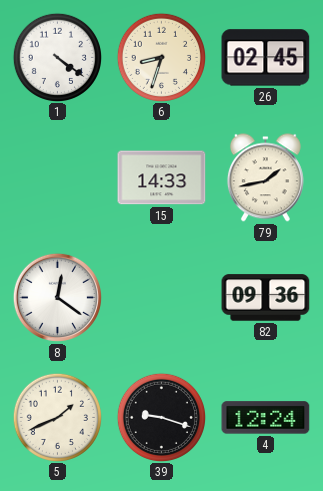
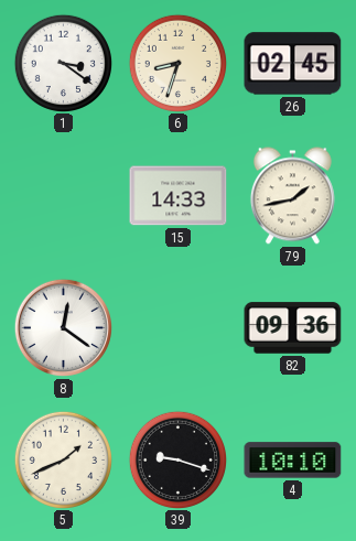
1: 4:21 -> 3:21 (63, 63)
4: 12:24 -> 10:10 (293, 461)
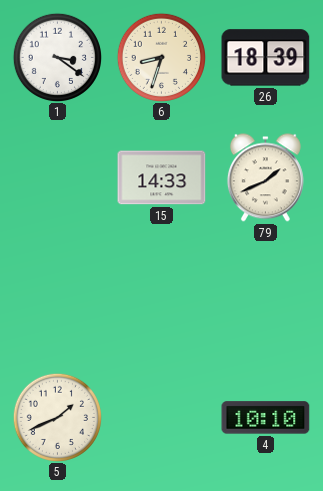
26: 02:45 -> 18:39 (266, 58)
79: 1:43 -> 1:41 (265, 178)
8: 12:21 -> none (63, 327)
82: 09:36 -> none (293, 328)
39: 9:18 -> none (177, 459)
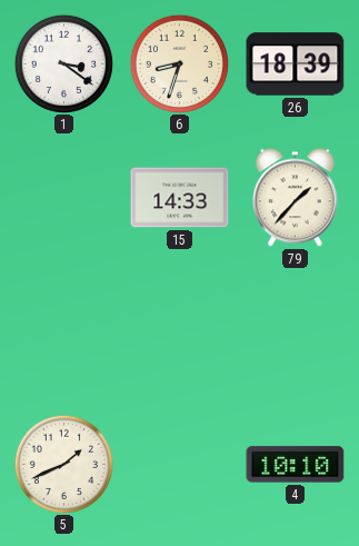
79: 1:41 -> 1:37 (295, 198)
